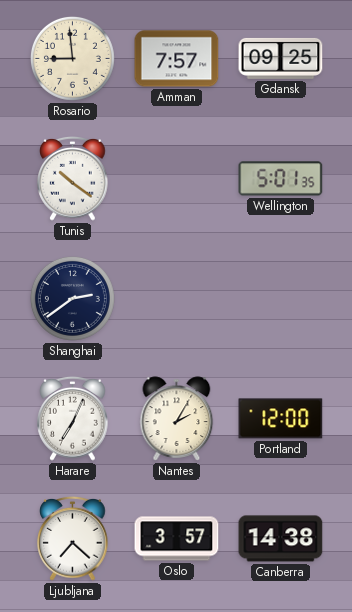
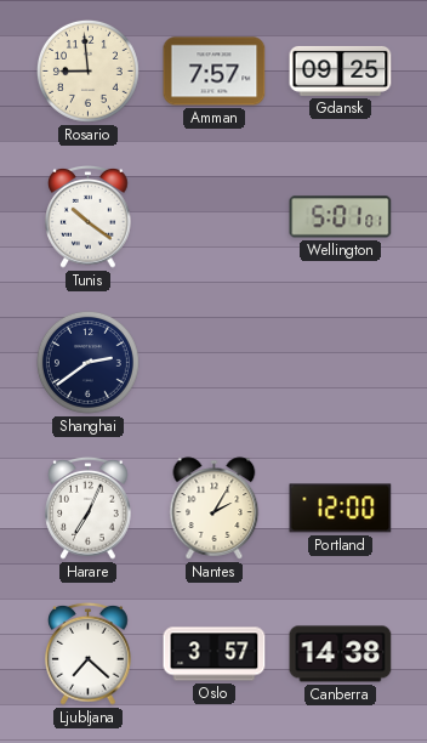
Wellington: 5:01:35 -> 5:01:01 (341, 217)
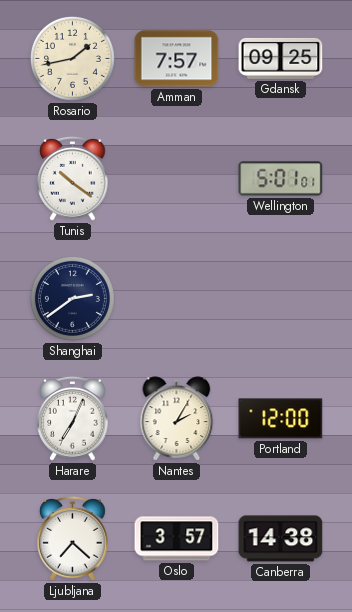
Rosario: 8:59 -> 1:43 (72, 58)
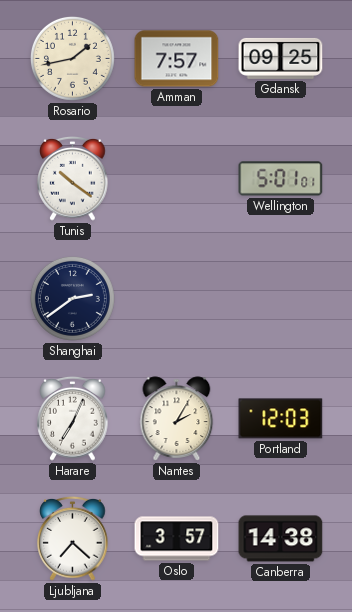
Portland: 12:00 -> 12:03 (281, 419)
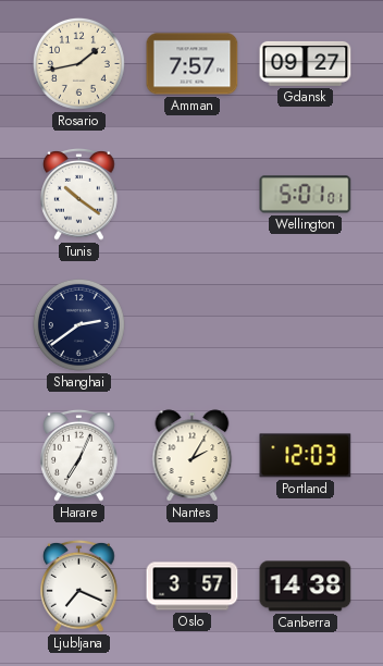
Gdansk: 09:25 -> 09:27 (306, 63)
Ljubljana: 7:22 -> 7:19 (79, 585)
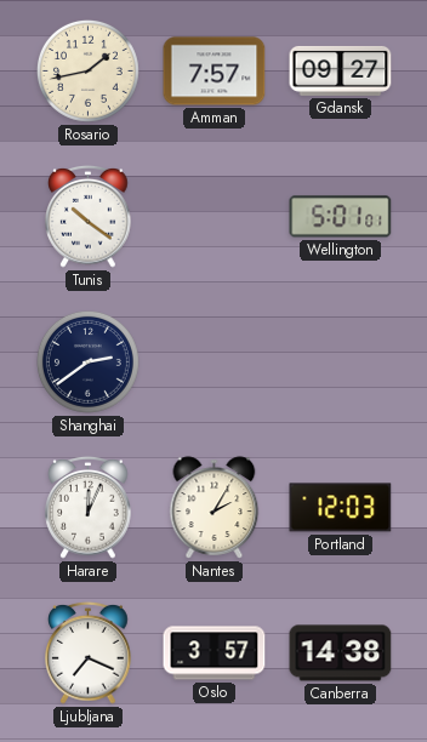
Harare: 7:04 -> 12:04 (89, 507)
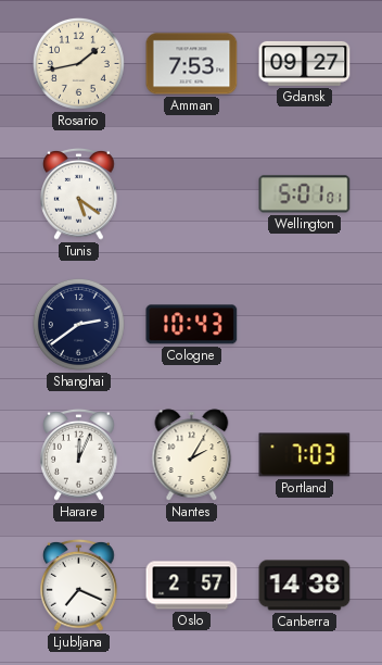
Amman: 7:57 -> 7:53 (192, 64)
Tunis: 10:21 -> 5:21 (79, 193)
Cologne: none -> 10:43 (192, 325)
Portland: 12:03 -> 7:03 (305, 455)
Oslo: 3:57 -> 2:57 (192, 586)
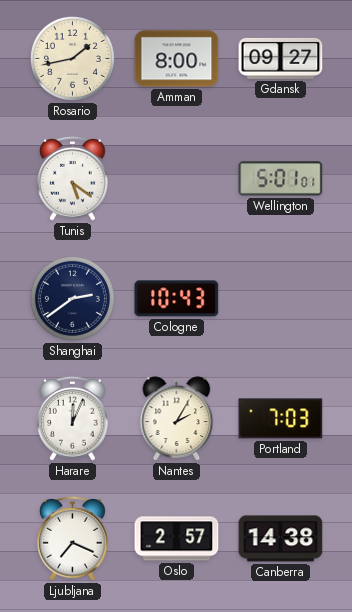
Amman: 7:53 -> 8:00 (177, 59)
